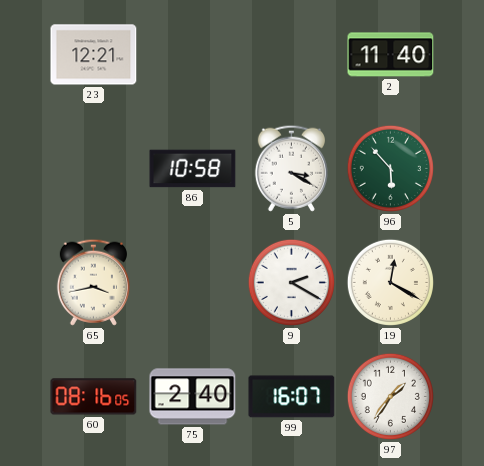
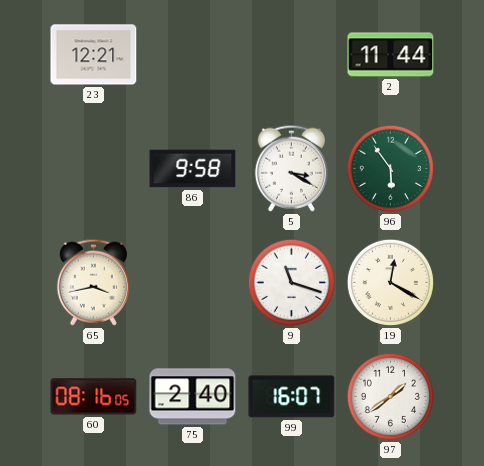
2: 11:40 -> 11:44 (391, 55)
86: 10:58 -> 9:58 (193, 169)
96: 5:53 -> 5:54 (390, 168)
9: 2:20 -> 11:18 (291, 282)
97: 1:36 -> 1:39 (390, 396)
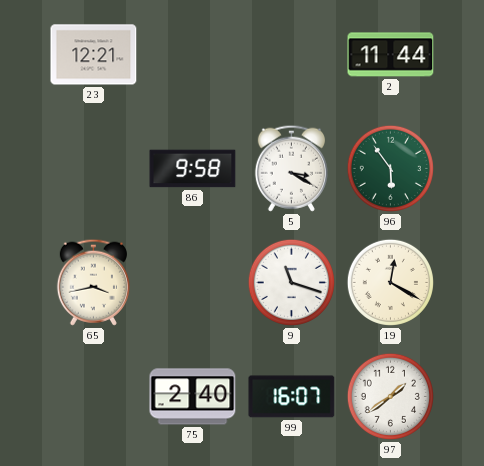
60: 08:16 -> none (94, 397)
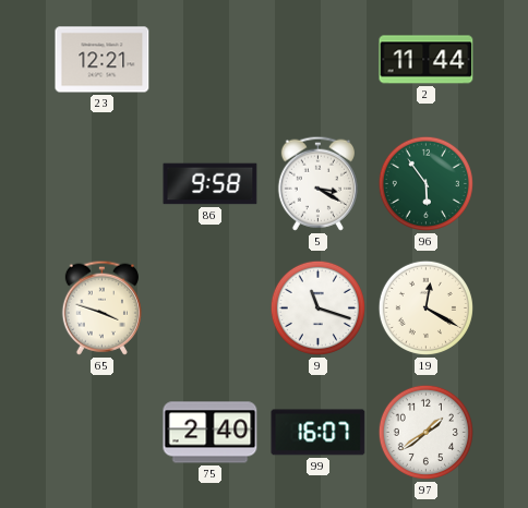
65: 3:43 -> 3:48 (101, 307)
